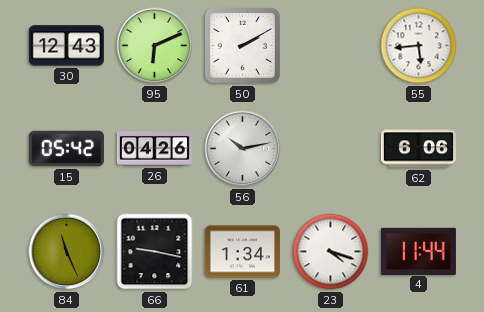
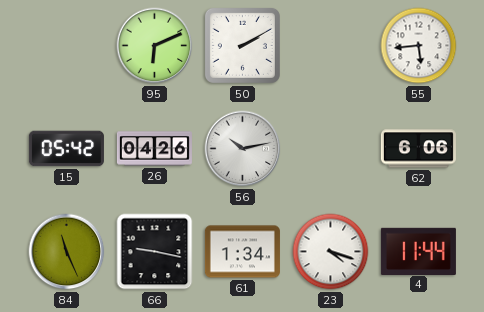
30: 12:43 -> none (66, 46)
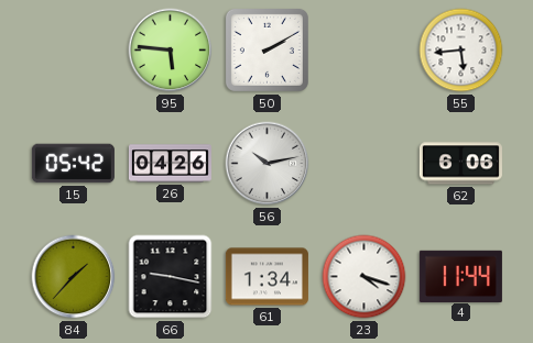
95: 6:11 -> 5:46 (171, 51)
84: 11:26 -> 1:37 (74, 277)
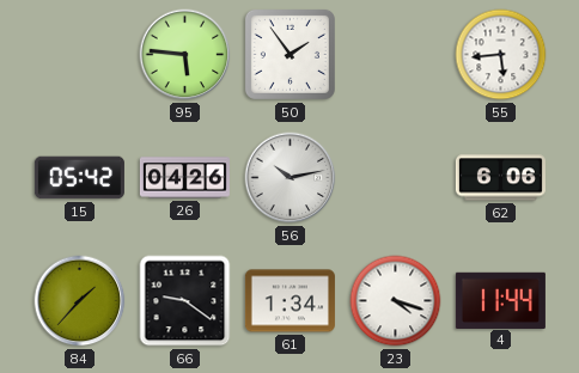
50: 2:10 -> 1:54 (289, 54)
66: 9:17 -> 9:21 (185, 301)
